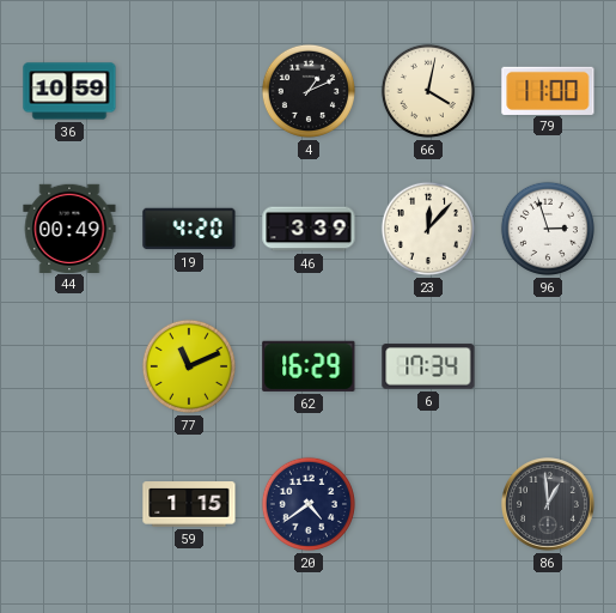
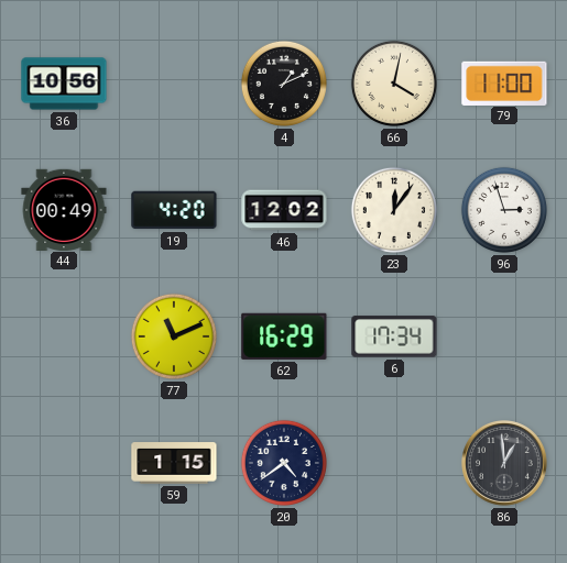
36: 10:59 -> 10:56 (64, 84)
46: 3:39 -> 12:02 (284, 210)
23: 12:07 -> 12:06 (394, 210)
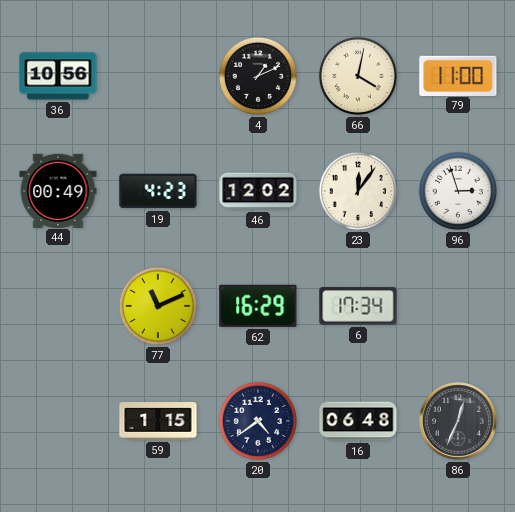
19: 4:20 -> 4:23 (158, 191)
16: none -> 06:48 (358, 421)
86: 12:59 -> 12:34 (459, 422)
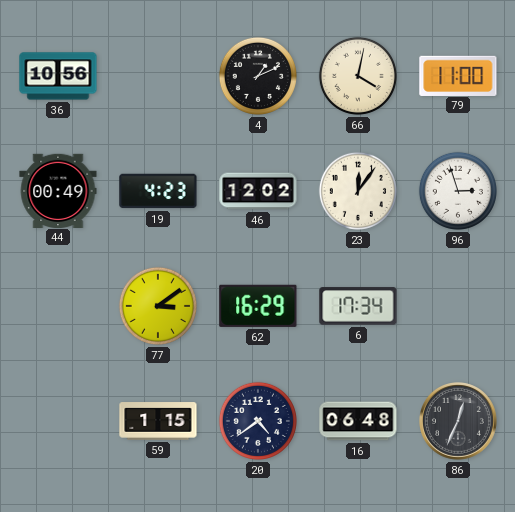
77: 11:11 -> 3:09 (158, 306)
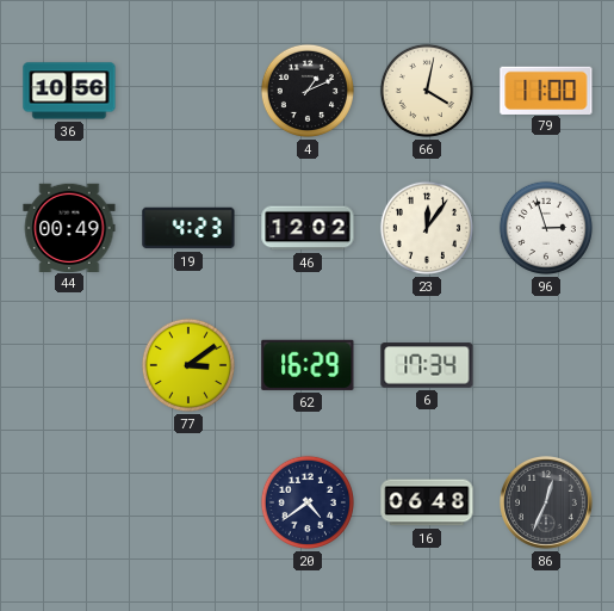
59: 1:15 -> none (158, 421)
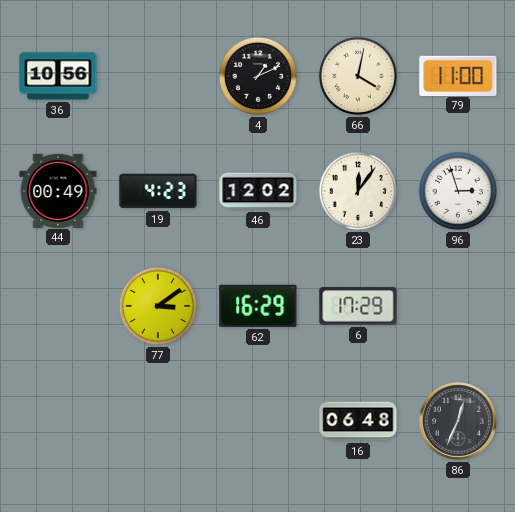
6: 17:34 -> 17:29 (358, 306)
20: 4:39 -> none (308, 502)
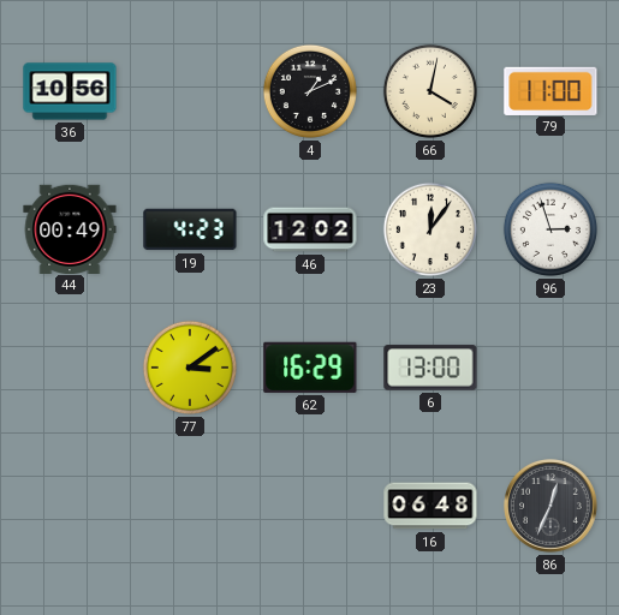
6: 17:29 -> 13:00 (430, 368)
